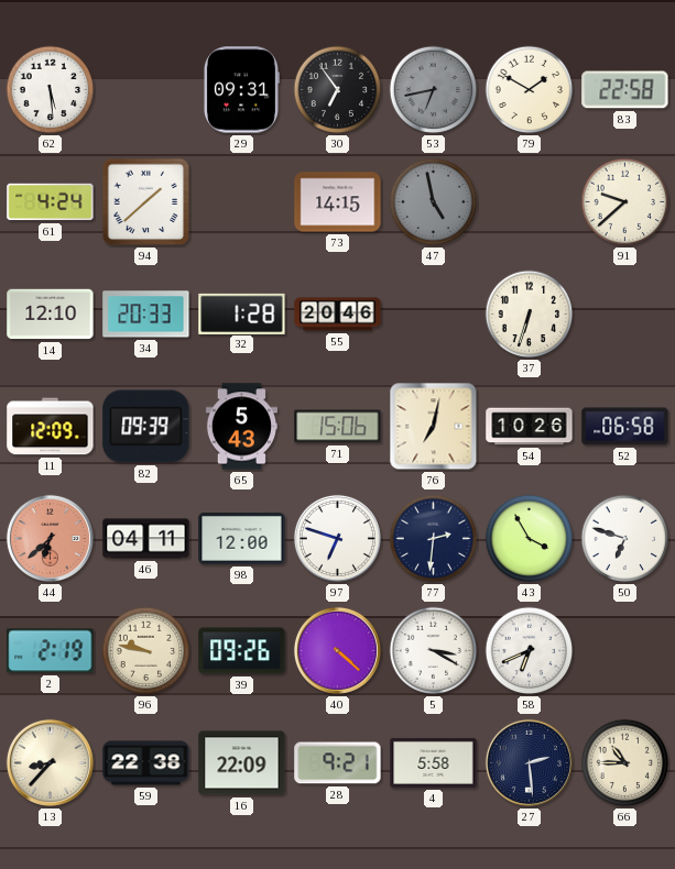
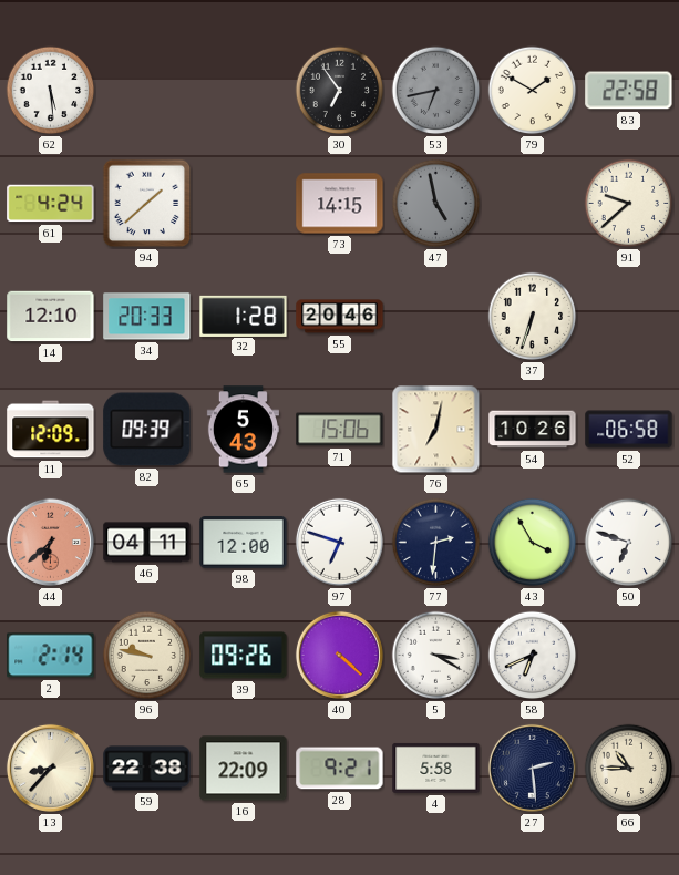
29: 09:31 -> none (241, 90)
2: 2:19 -> 2:14 (51, 656)
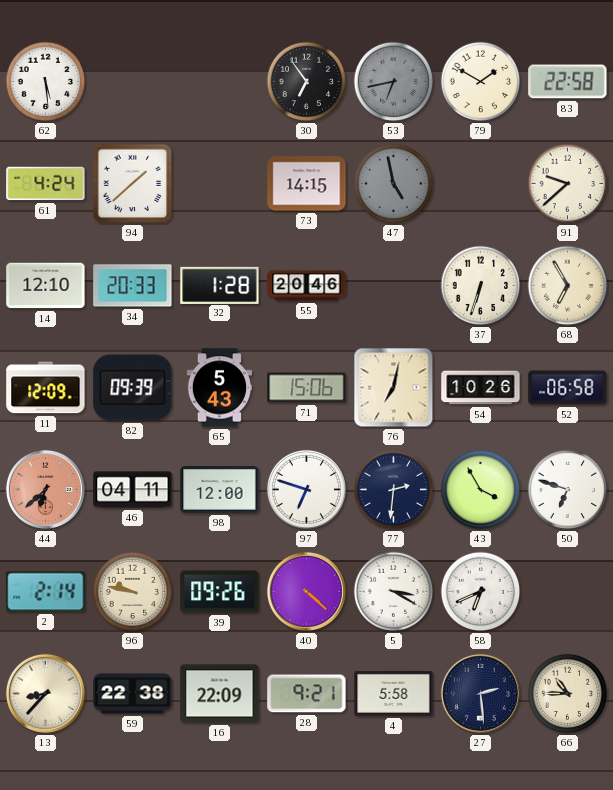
68: none -> 6:55 (568, 286)
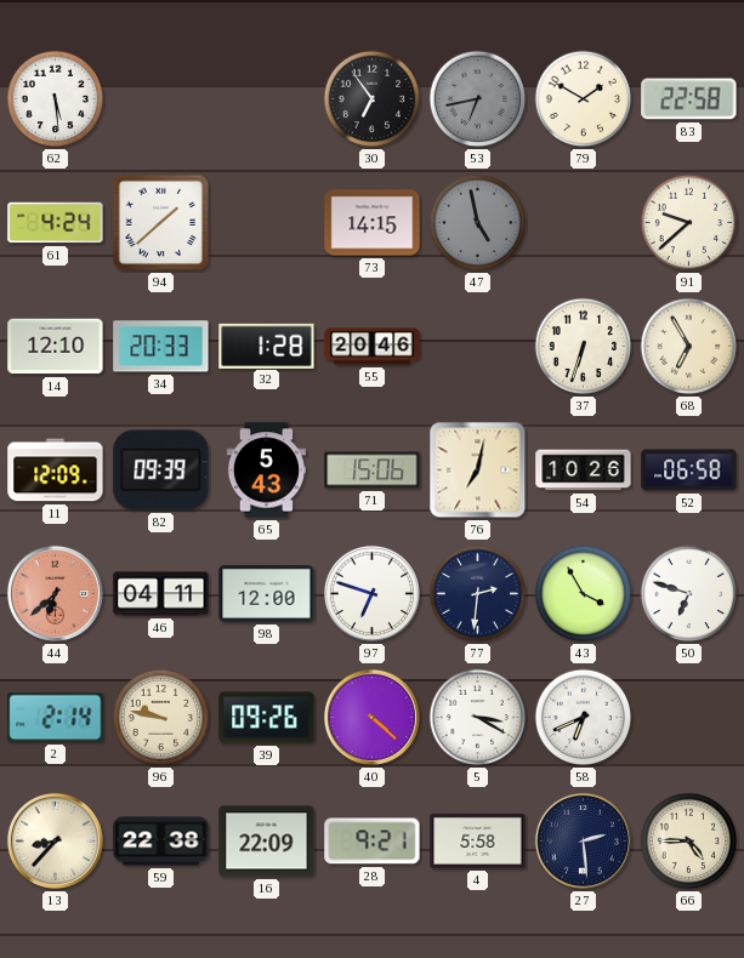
66: 10:45 -> 4:45 (689, 842)
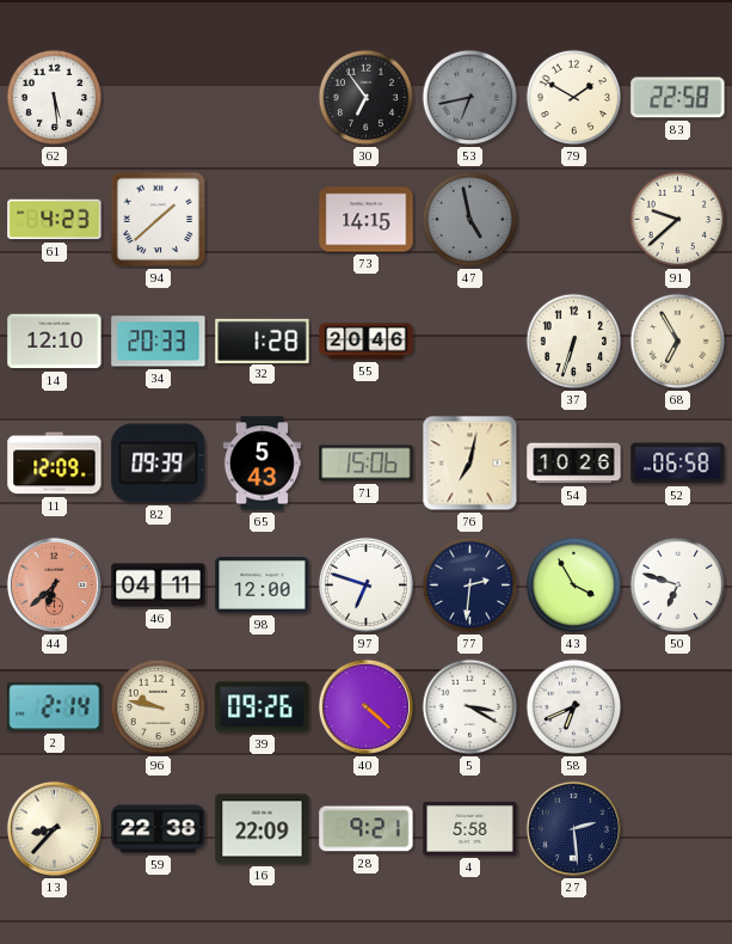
61: 4:24 -> 4:23 (55, 220)
66: 4:45 -> none (689, 842)
